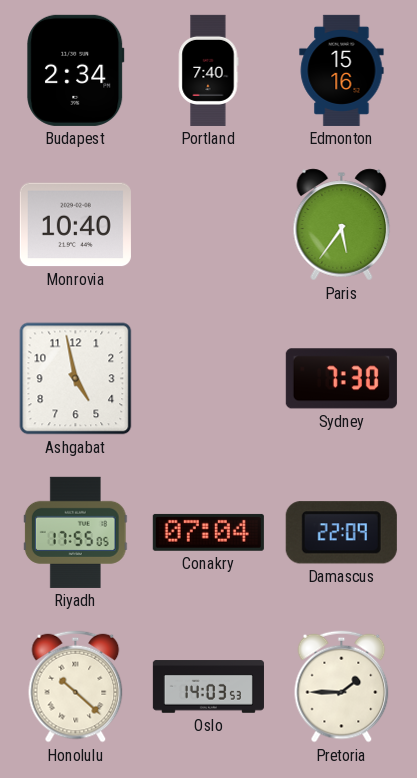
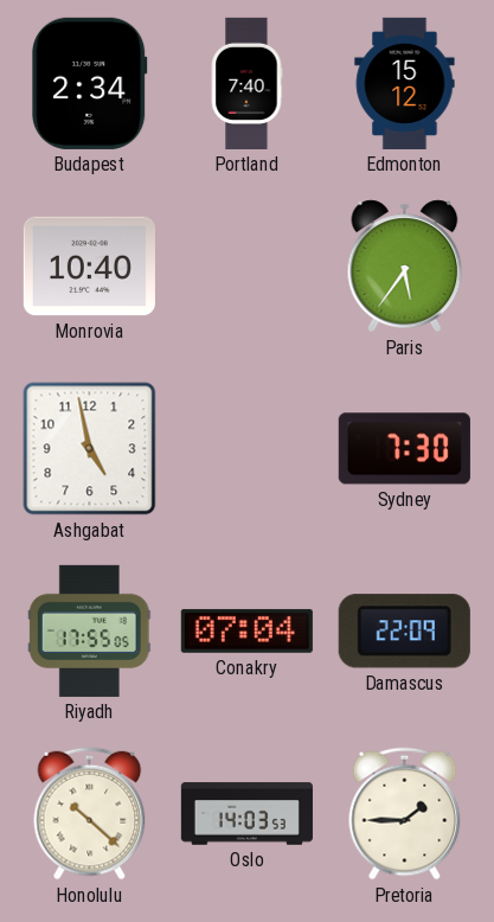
Edmonton: 15:16 -> 15:12 (405, 83)
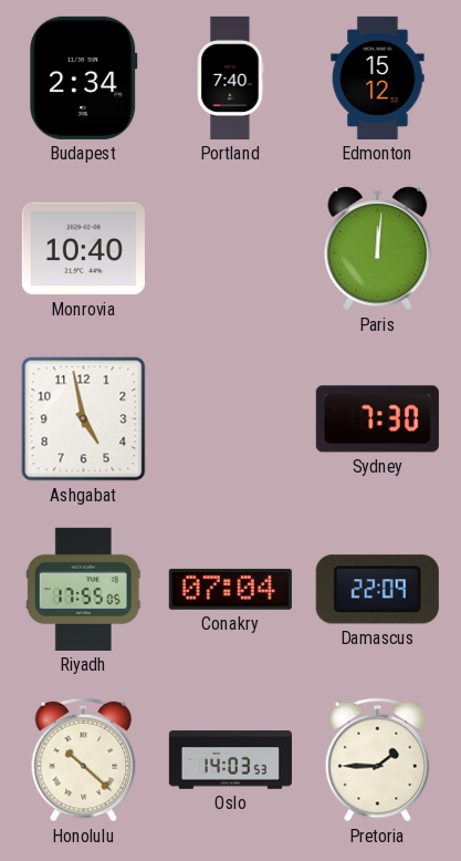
Paris: 5:36 -> 12:01 (378, 249)
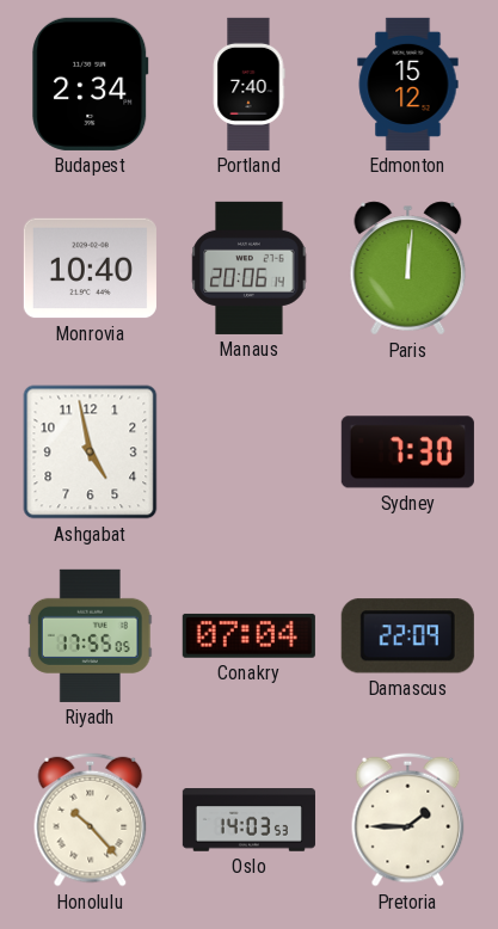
Manaus: none -> 20:06 (250, 267)
Honolulu: 10:22 -> 10:23 (91, 820)
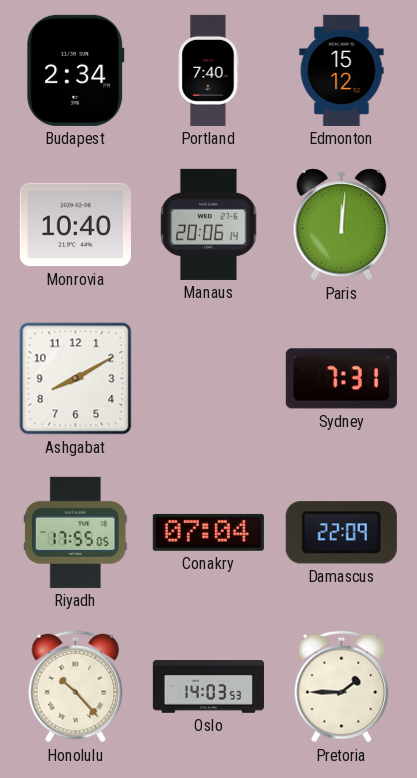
Ashgabat: 4:58 -> 8:10 (76, 379)
Sydney: 7:30 -> 7:31 (341, 379)
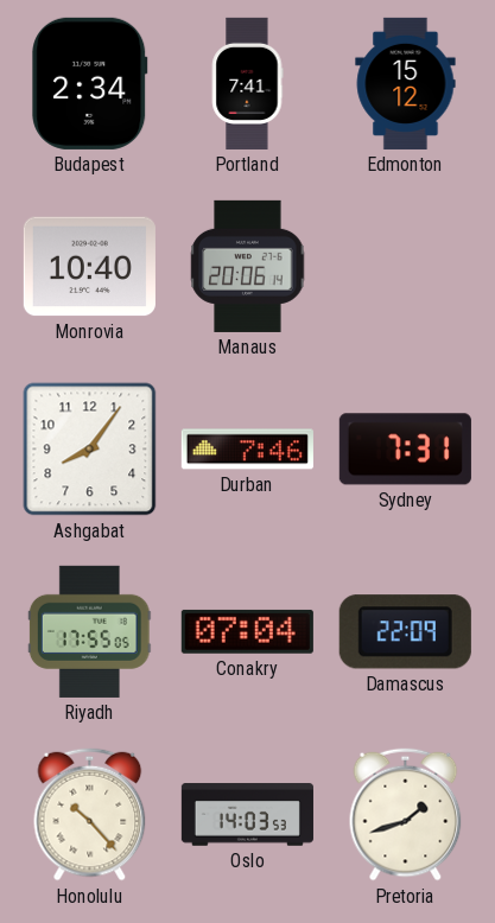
Portland: 7:40 -> 7:41 (247, 83)
Paris: 12:01 -> none (342, 225)
Ashgabat: 8:10 -> 8:06 (90, 450)
Durban: none -> 7:46 (247, 450)
Pretoria: 1:45 -> 1:42 (406, 815)
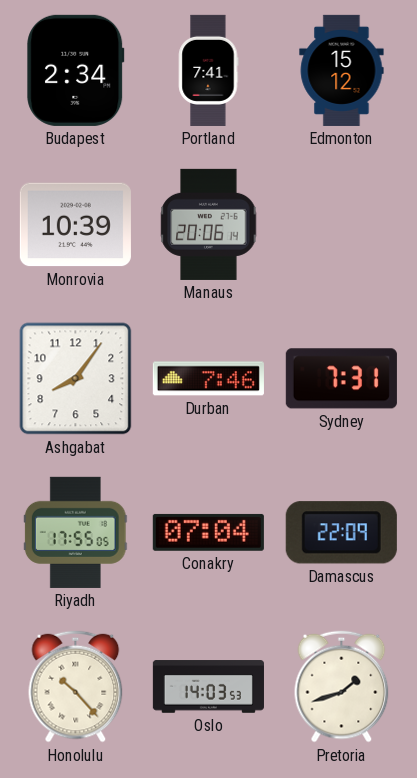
Monrovia: 10:40 -> 10:39 (75, 225)
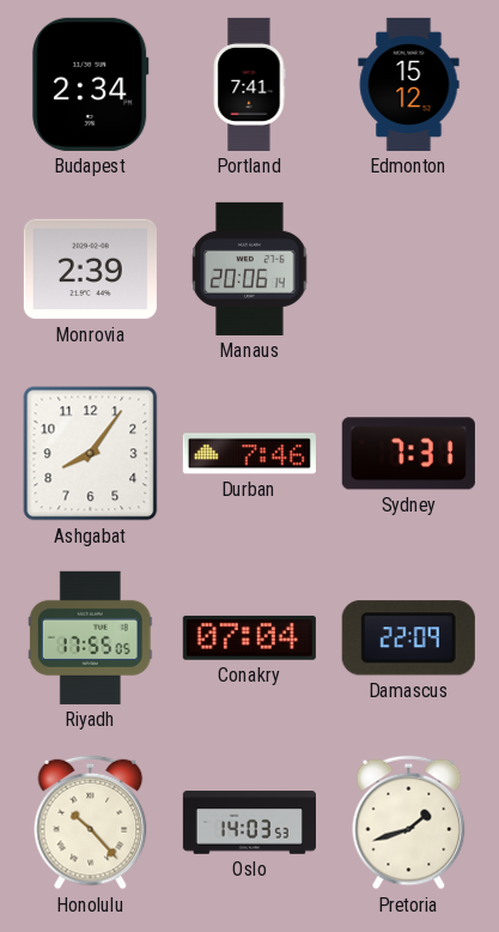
Monrovia: 10:39 -> 2:39 (90, 270)
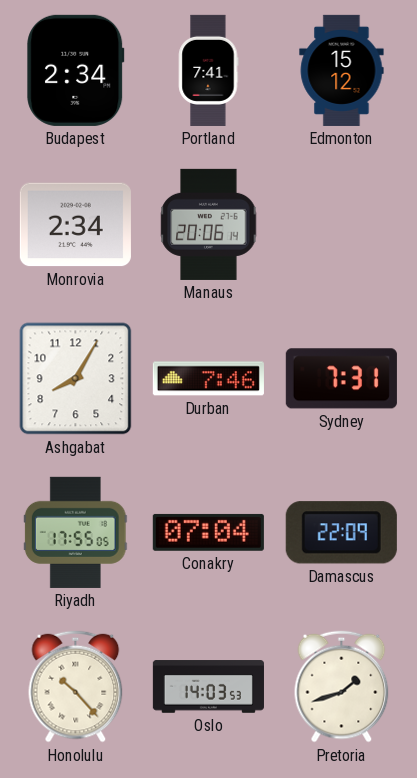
Monrovia: 2:39 -> 2:34 (75, 225)
Ashgabat: 8:06 -> 8:05 (76, 379)
